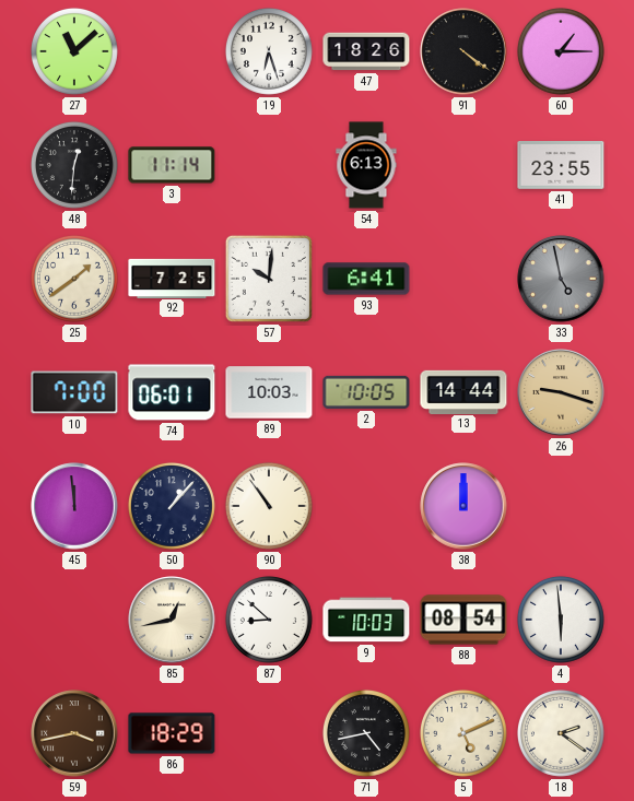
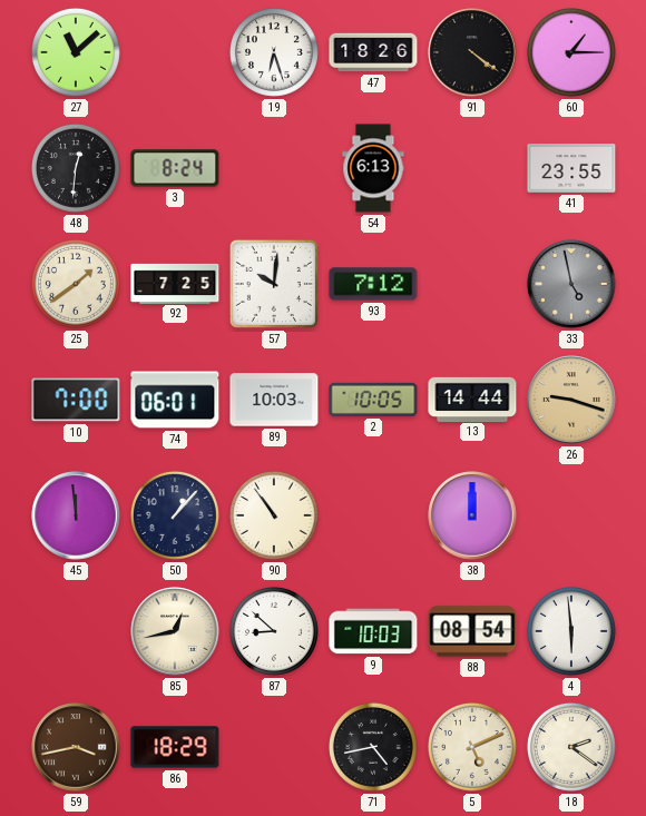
3: 11:14 -> 8:24 (175, 168)
93: 6:41 -> 7:12 (373, 284)
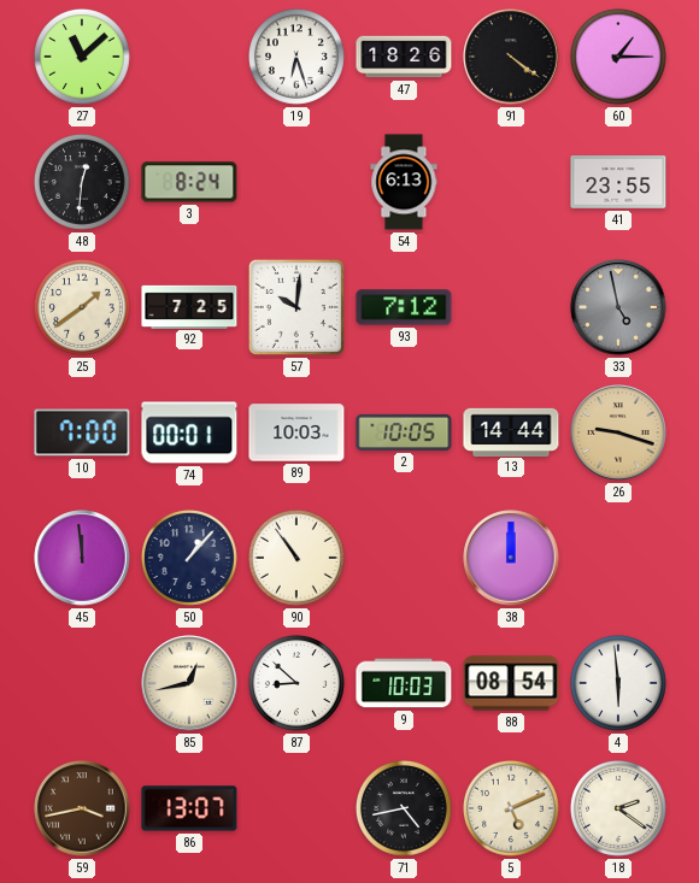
74: 06:01 -> 00:01 (189, 432)
86: 18:29 -> 13:07 (189, 808)
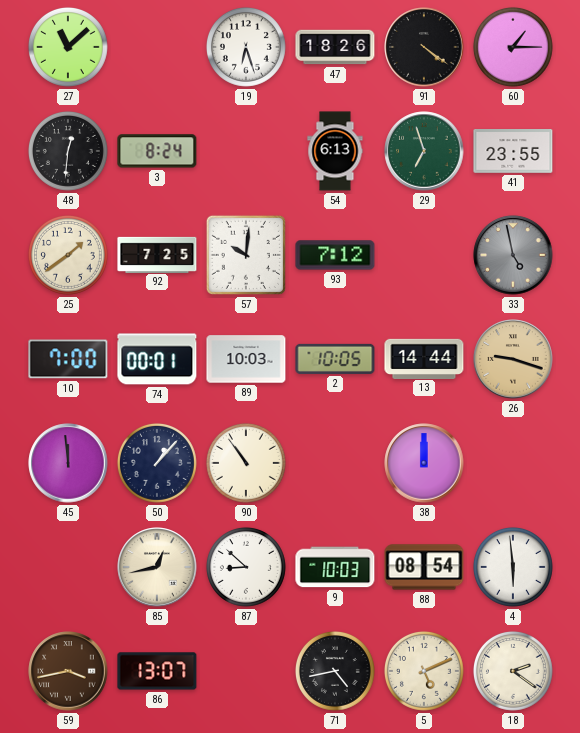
29: none -> 6:57 (424, 151)
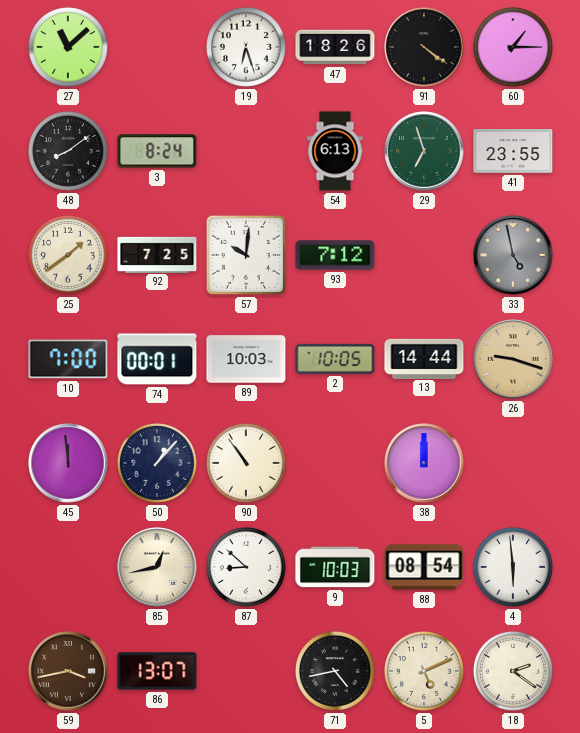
48: 12:31 -> 8:09 (68, 151)
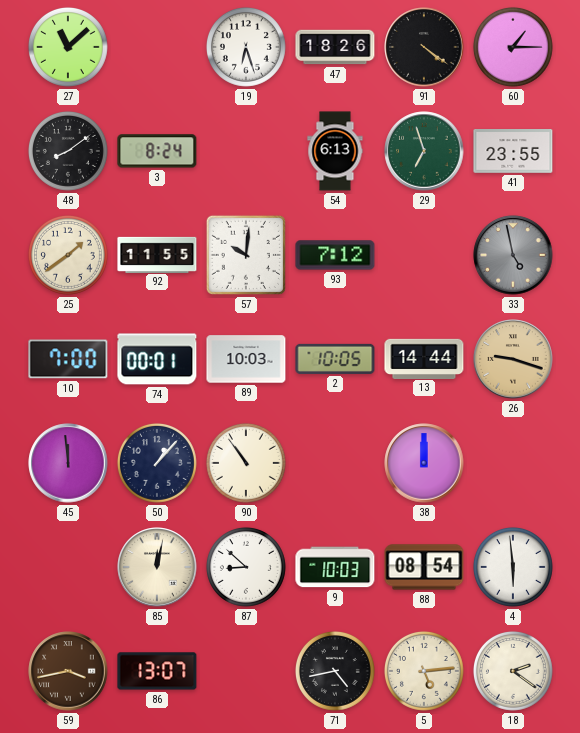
92: 7:25 -> 11:55 (157, 254)
85: 12:43 -> 12:02 (157, 567)
5: 5:11 -> 5:14 (424, 671)
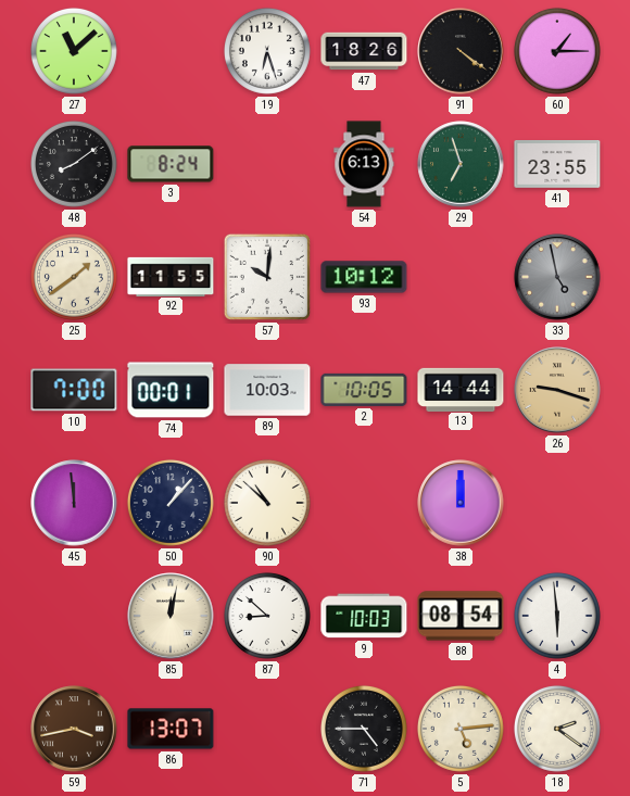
93: 7:12 -> 10:12 (364, 277)
90: 10:54 -> 10:52 (267, 503)
71: 4:43 -> 4:45 (364, 729)
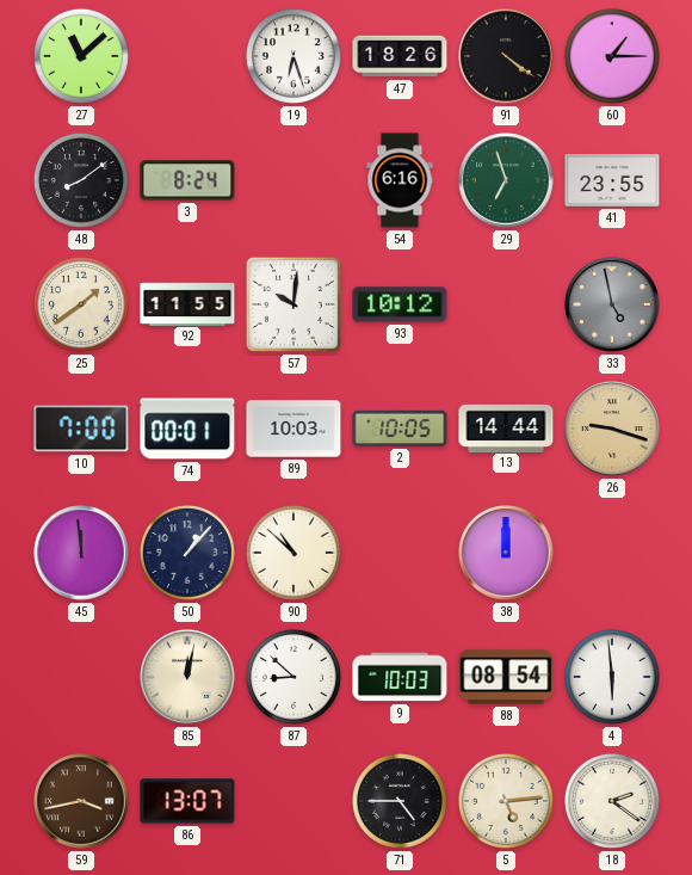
54: 6:13 -> 6:16 (400, 180)
